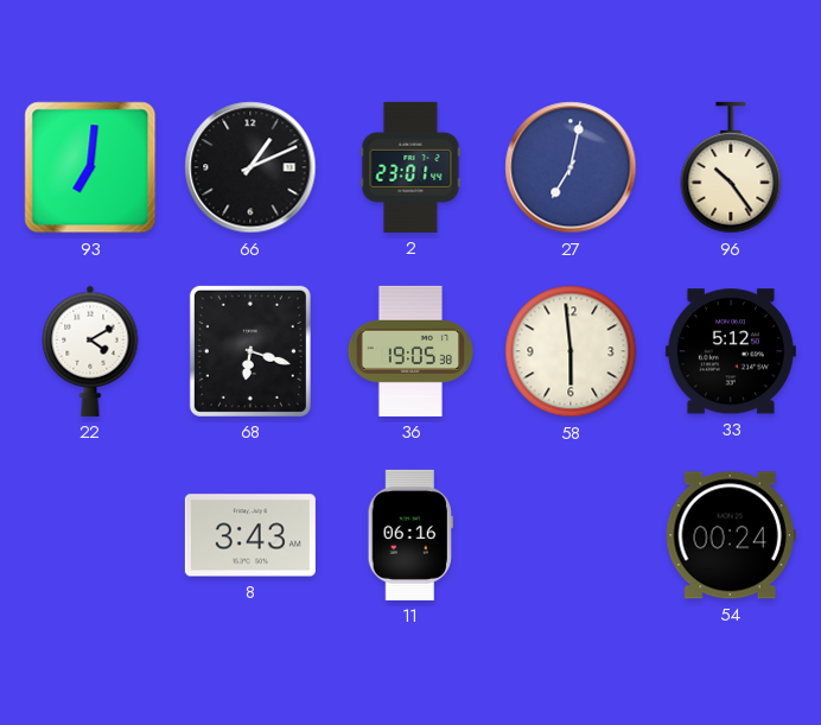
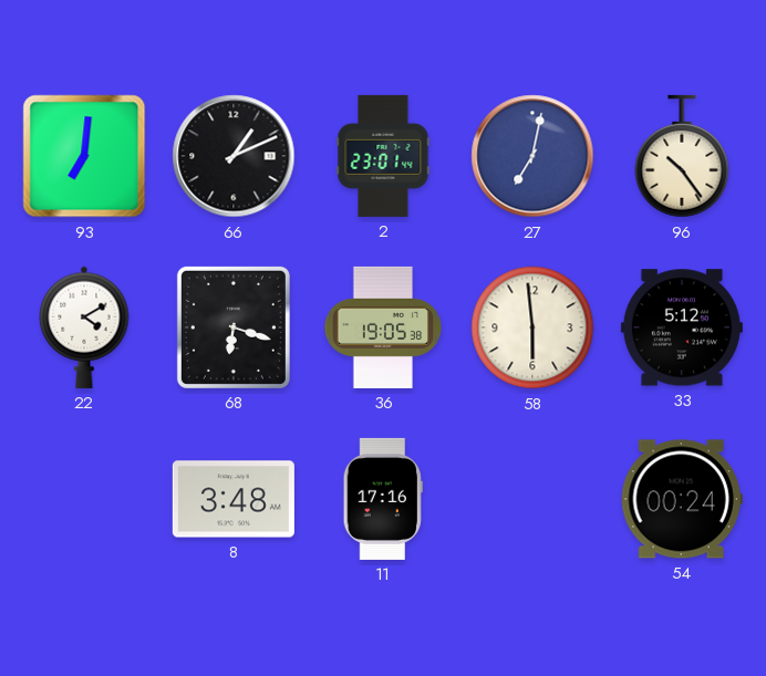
8: 3:43 -> 3:48 (234, 499)
11: 06:16 -> 17:16 (383, 499)
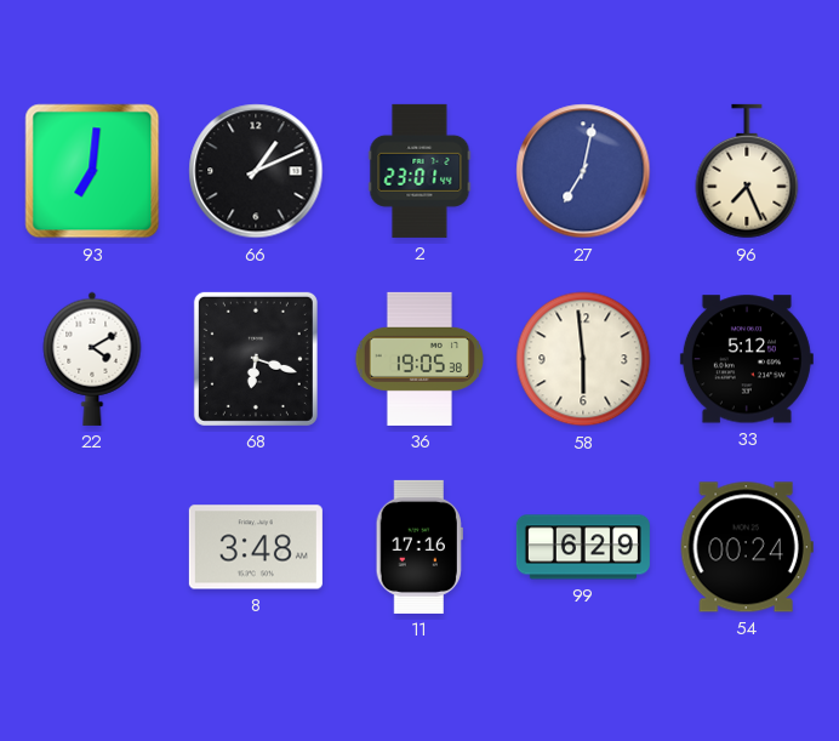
96: 10:24 -> 7:26 (747, 171)
99: none -> 6:29 (583, 547)
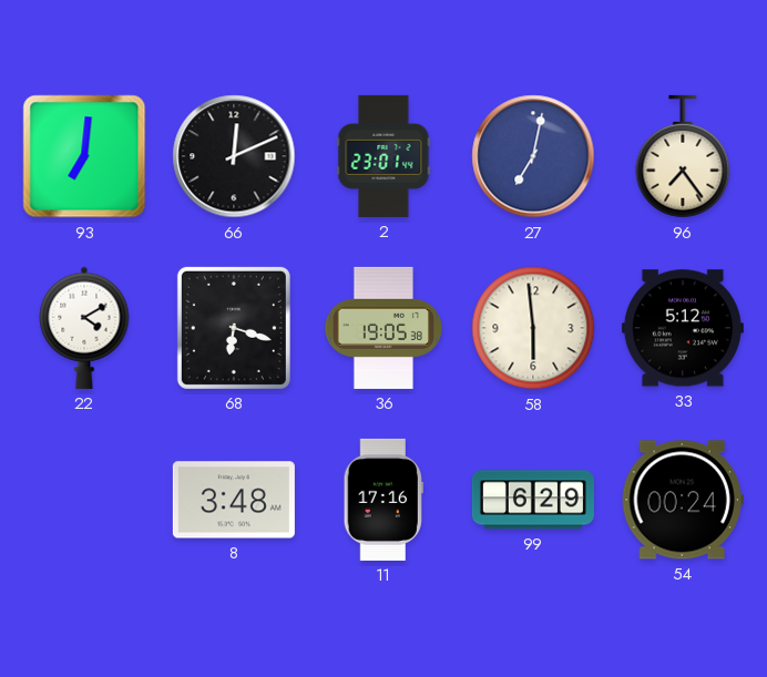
66: 1:11 -> 12:11 (234, 156)
96: 7:26 -> 7:24 (683, 156)
